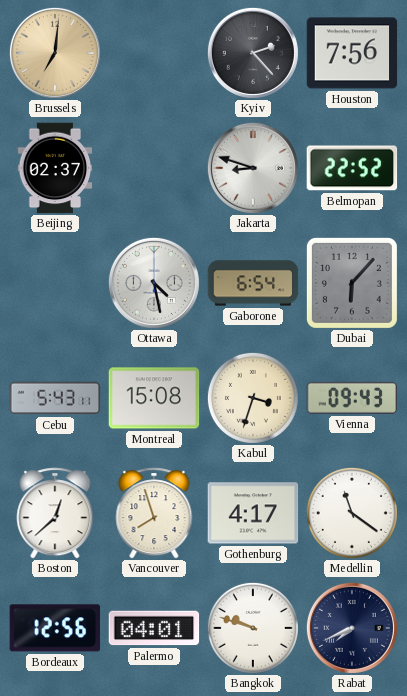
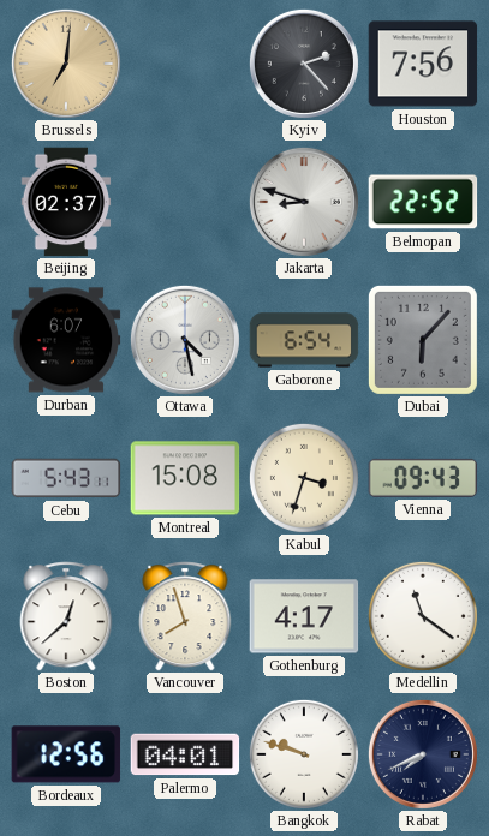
Durban: none -> 6:07 (66, 340)
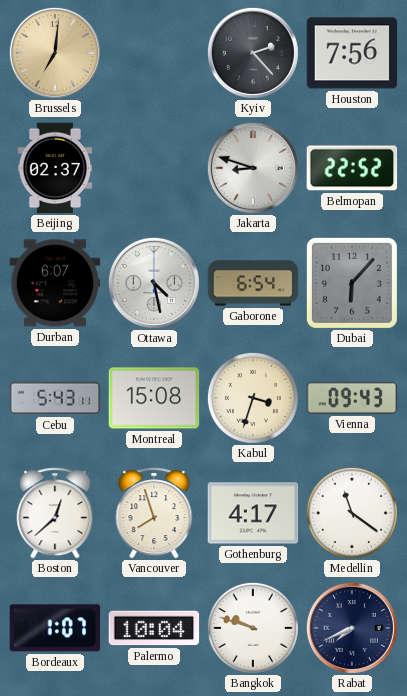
Bordeaux: 12:56 -> 1:07 (55, 628)
Palermo: 04:01 -> 10:04 (154, 628)
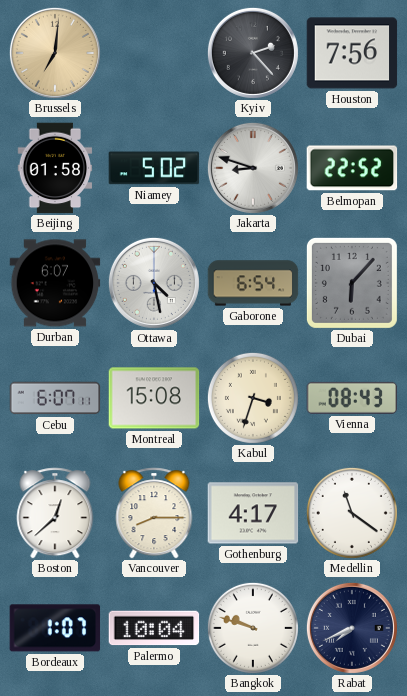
Beijing: 02:37 -> 01:58 (55, 168)
Niamey: none -> 5:02 (154, 168)
Cebu: 5:43 -> 6:07 (55, 398)
Vienna: 09:43 -> 08:43 (352, 398)
Vancouver: 7:57 -> 8:15 (154, 513)
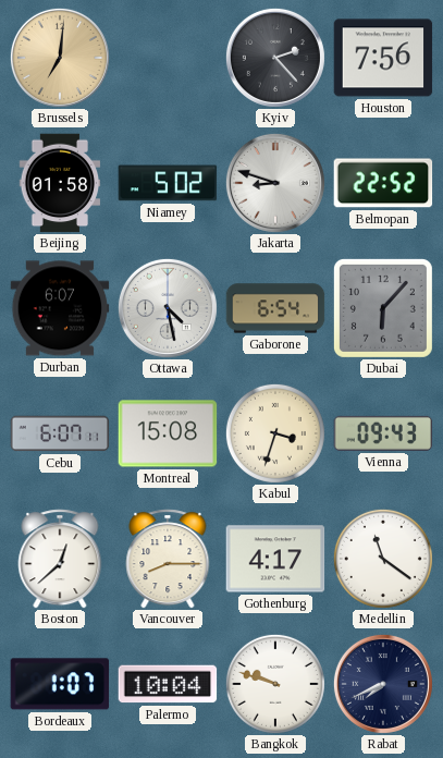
Vienna: 08:43 -> 09:43 (383, 433)
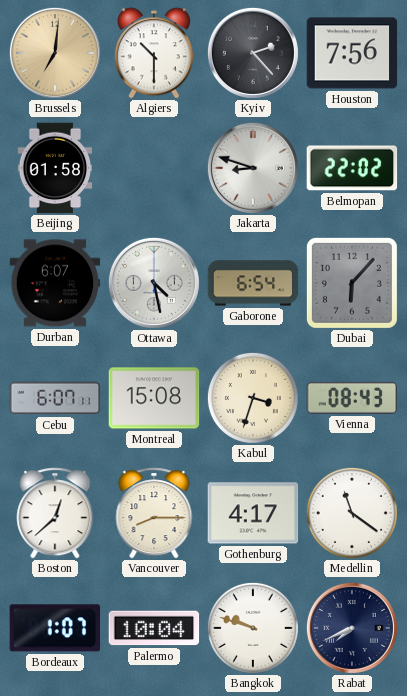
Algiers: none -> 10:30 (153, 53)
Niamey: 5:02 -> none (168, 183)
Belmopan: 22:52 -> 22:02 (352, 168)
Vienna: 09:43 -> 08:43 (352, 398)
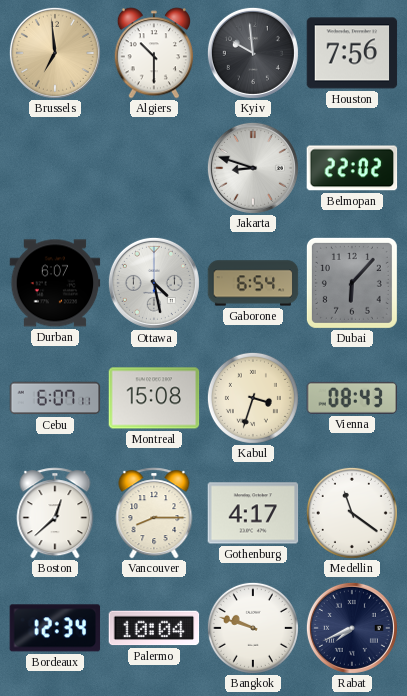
Brussels: 7:01 -> 6:59 (55, 53)
Kyiv: 2:23 -> 9:59 (253, 53)
Beijing: 01:58 -> none (55, 168)
Bordeaux: 1:07 -> 12:34 (55, 628)
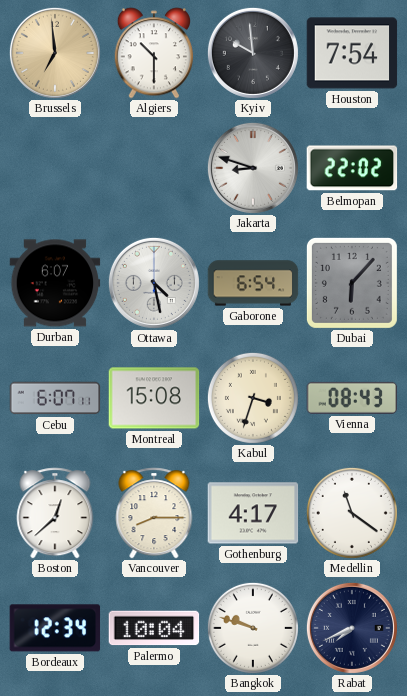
Houston: 7:56 -> 7:54 (352, 53)
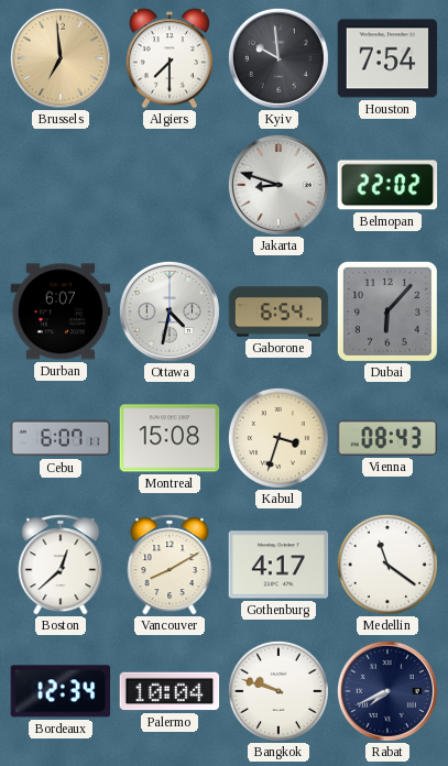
Algiers: 10:30 -> 7:30 (168, 58)
Ottawa: 4:28 -> 4:32 (170, 311)
Vancouver: 8:15 -> 8:10 (170, 565)
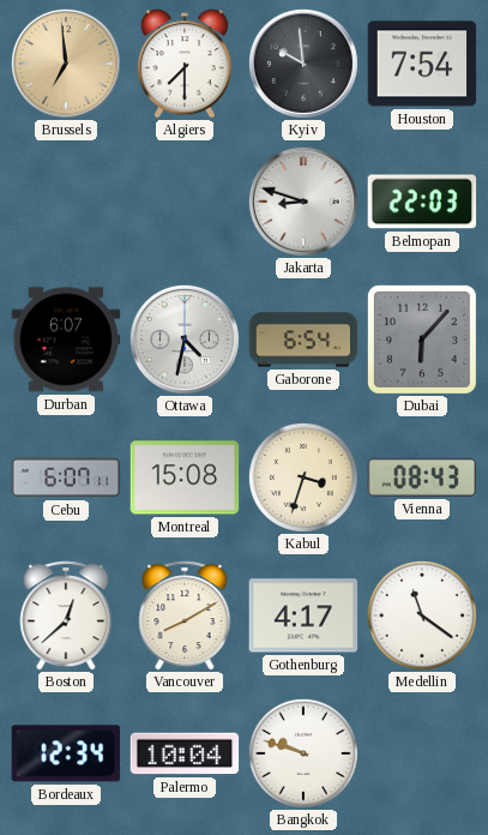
Belmopan: 22:02 -> 22:03 (422, 202)
Rabat: 7:41 -> none (387, 691)
